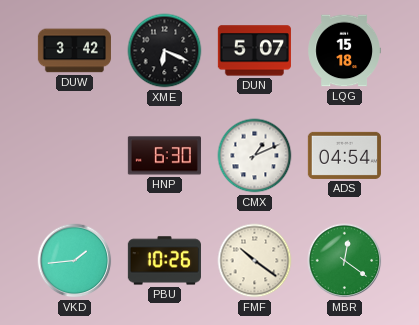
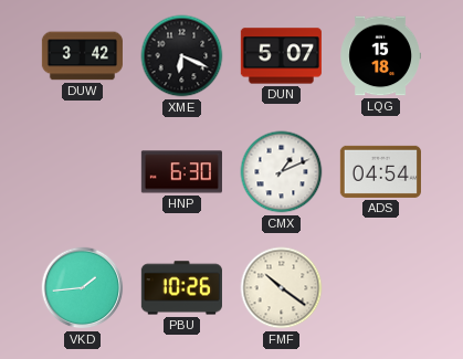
MBR: 12:21 -> none (345, 261)
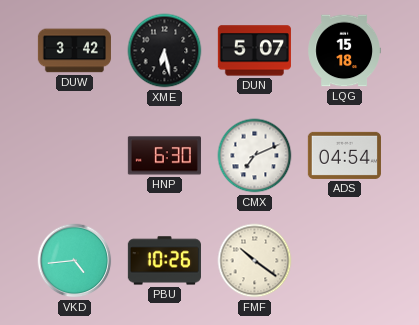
XME: 6:19 -> 6:28 (165, 51)
CMX: 1:11 -> 7:11 (255, 156)
VKD: 1:44 -> 4:44 (75, 261)
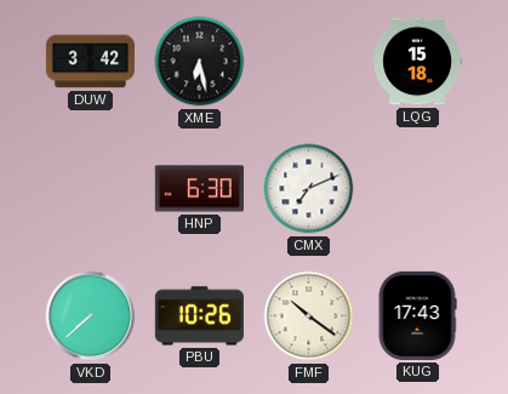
DUN: 5:07 -> none (254, 51)
ADS: 04:54 -> none (344, 155)
VKD: 4:44 -> 7:38 (91, 316)
KUG: none -> 17:43 (417, 315)
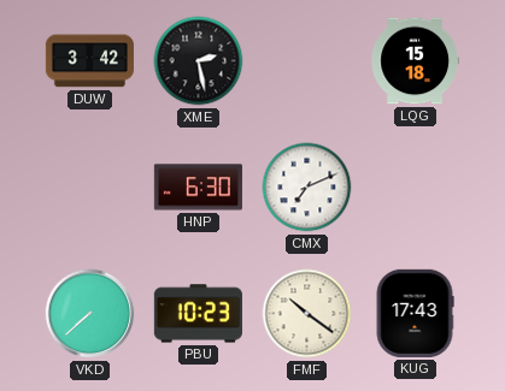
XME: 6:28 -> 2:28 (199, 61)
PBU: 10:26 -> 10:23 (198, 314)
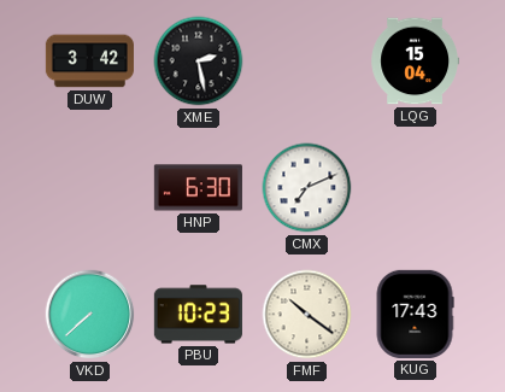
LQG: 15:18 -> 15:04 (415, 62)
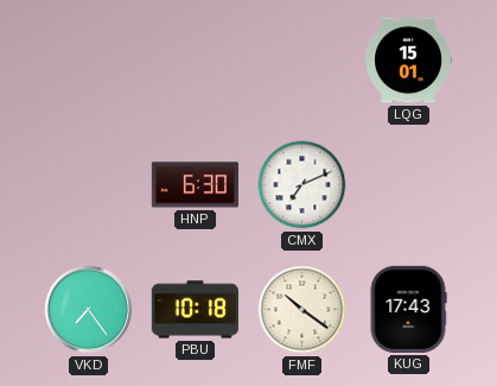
DUW: 3:42 -> none (89, 62)
XME: 2:28 -> none (199, 62)
LQG: 15:04 -> 15:01 (408, 61)
VKD: 7:38 -> 7:24 (89, 310)
PBU: 10:23 -> 10:18 (195, 310)
